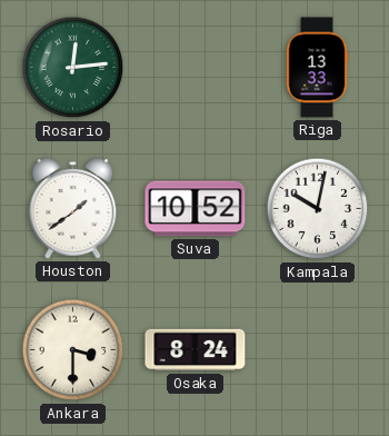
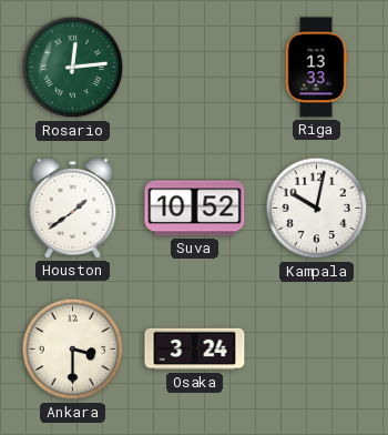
Osaka: 8:24 -> 3:24 (195, 350)
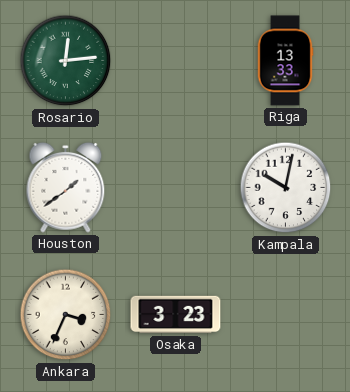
Suva: 10:52 -> none (195, 209)
Ankara: 3:30 -> 3:34 (66, 315)
Osaka: 3:24 -> 3:23 (176, 315)
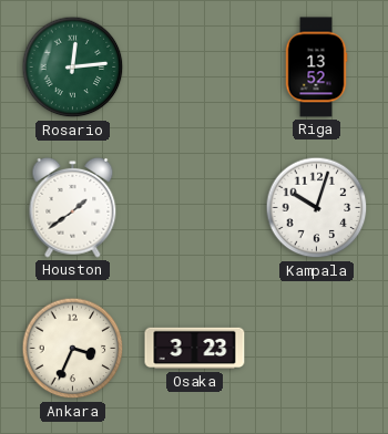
Riga: 13:33 -> 13:52 (316, 68)
Kampala: 10:02 -> 10:03 (317, 208)
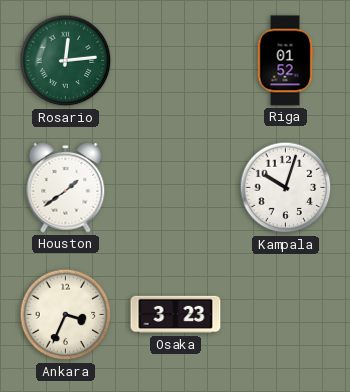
Riga: 13:52 -> 01:52 (285, 61)
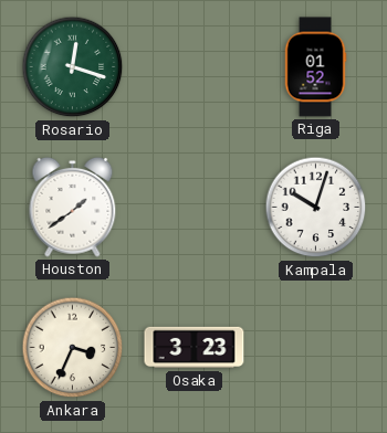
Rosario: 12:14 -> 12:18 (73, 67)
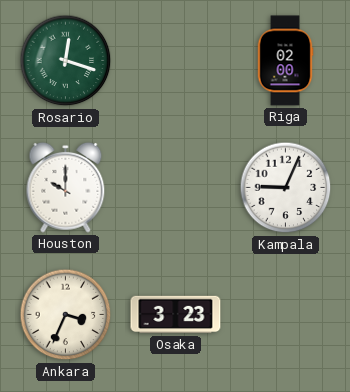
Riga: 01:52 -> 02:00 (285, 61)
Houston: 1:39 -> 10:00 (66, 187)
Kampala: 10:03 -> 9:04 (286, 188)
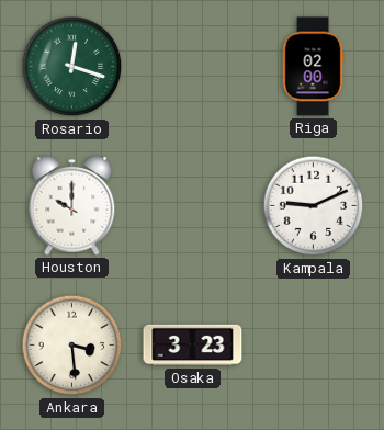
Kampala: 9:04 -> 9:11 (314, 206)
Ankara: 3:34 -> 3:29 (72, 346)
